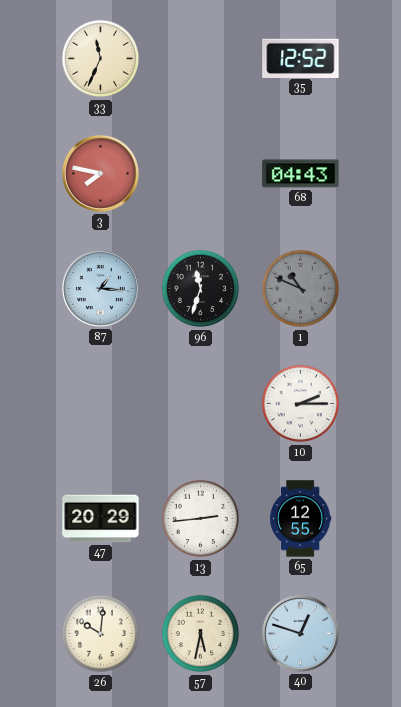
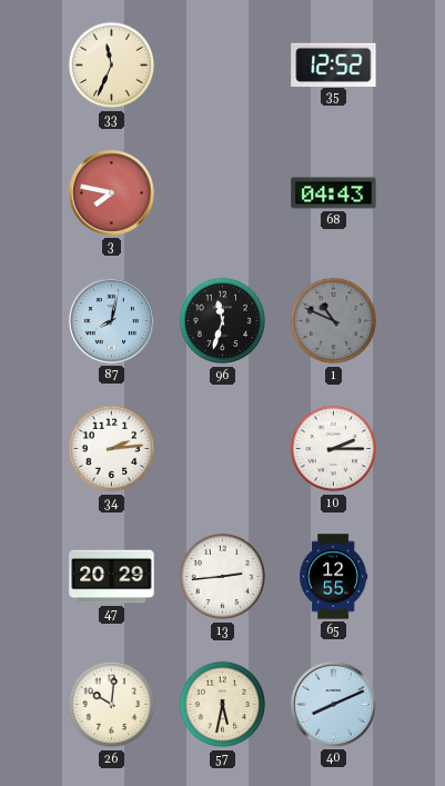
87: 1:16 -> 8:02 (111, 320)
34: none -> 2:14 (112, 449)
40: 12:48 -> 8:11 (333, 704)
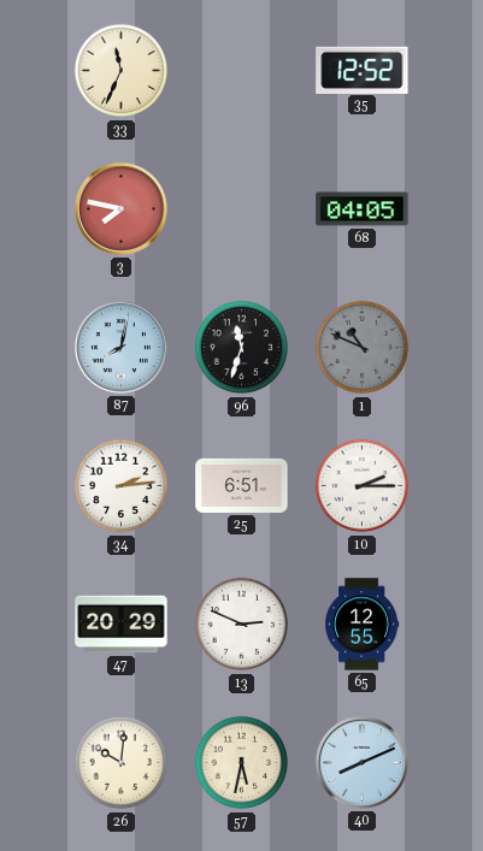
68: 04:43 -> 04:05 (363, 209)
25: none -> 6:51 (242, 485)
13: 2:44 -> 2:49 (242, 625)
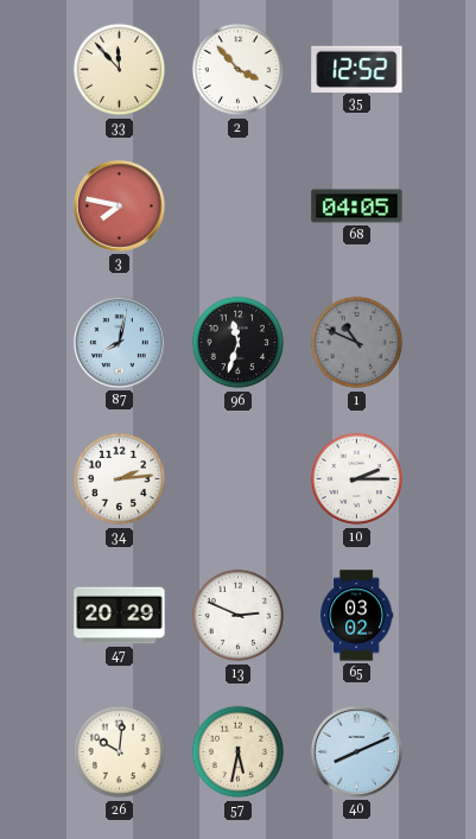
33: 11:34 -> 11:53 (120, 70)
2: none -> 3:53 (239, 70)
25: 6:51 -> none (242, 485)
65: 12:55 -> 03:02 (357, 616)
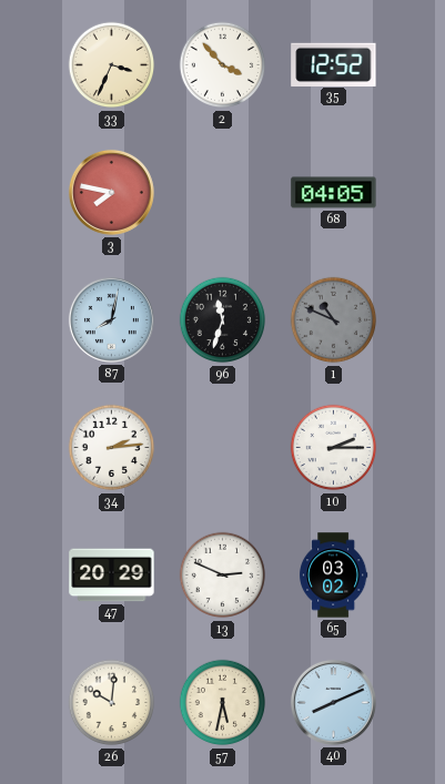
33: 11:53 -> 3:34 (112, 65)
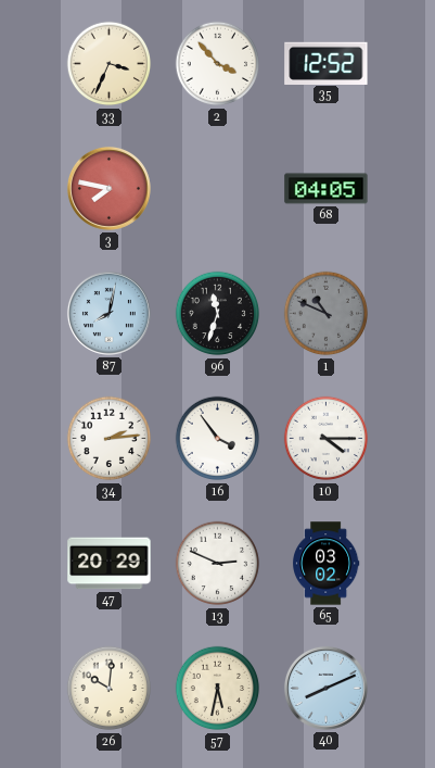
16: none -> 3:54 (218, 439)
10: 2:15 -> 4:15 (327, 439)
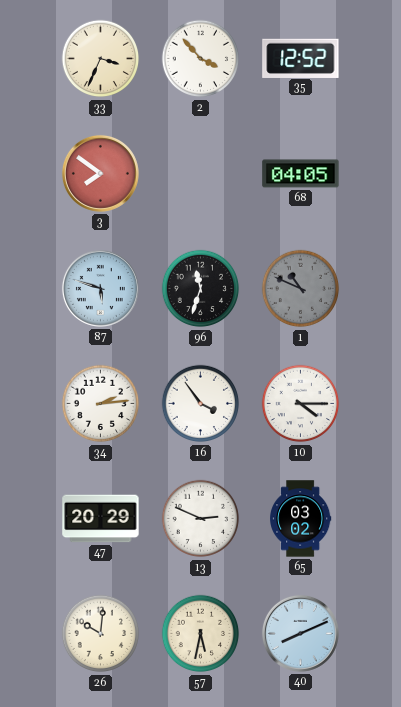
3: 7:47 -> 7:51 (100, 173)
87: 8:02 -> 5:48 (100, 288)
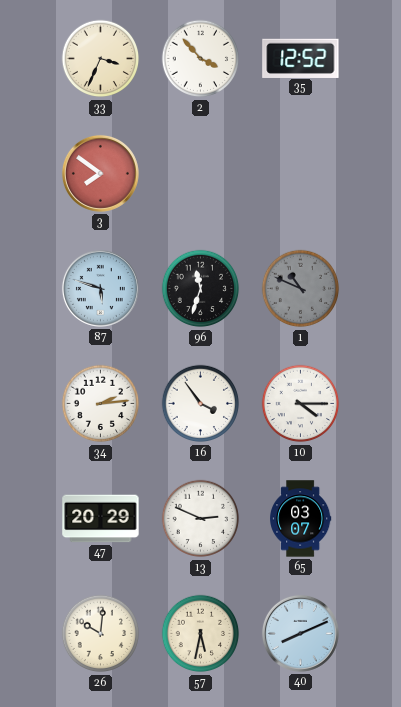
68: 04:05 -> none (301, 174)
65: 03:02 -> 03:07 (301, 519)
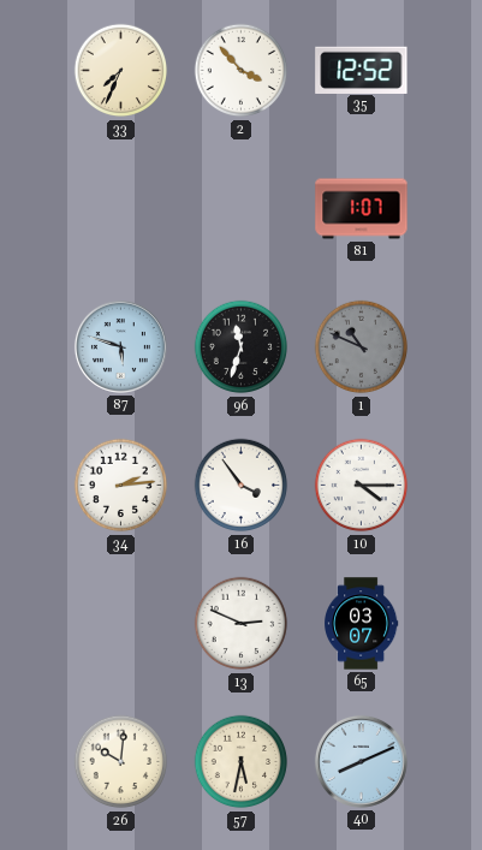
33: 3:34 -> 7:34 (121, 71)
3: 7:51 -> none (100, 173)
81: none -> 1:07 (362, 209)
47: 20:29 -> none (101, 519)
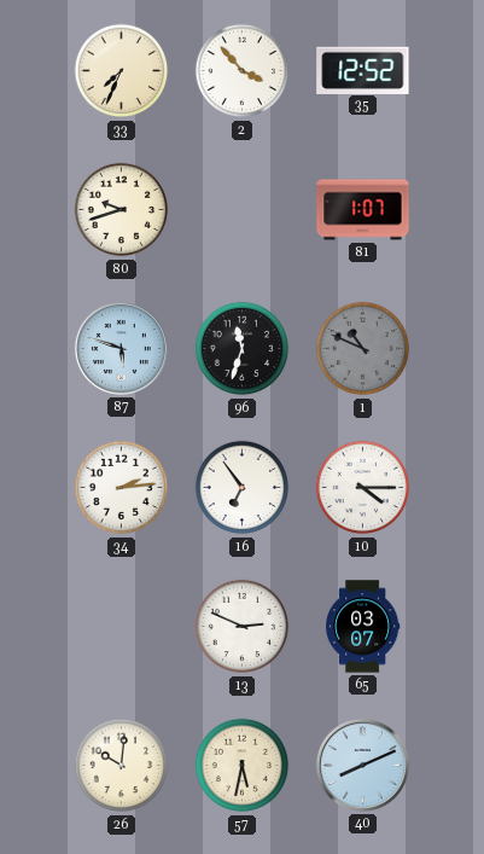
80: none -> 9:42 (122, 210)
16: 3:54 -> 6:54 (243, 488)
